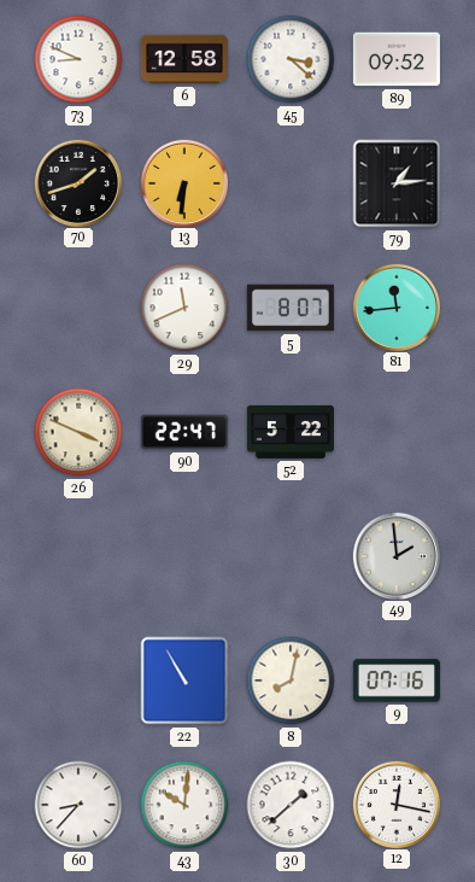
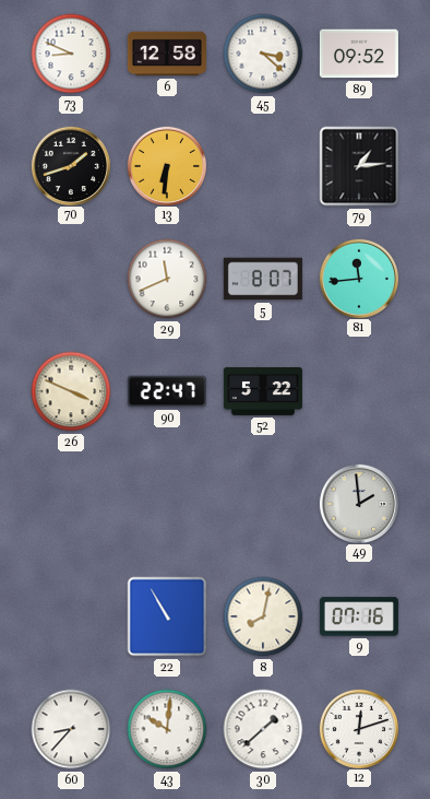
12: 12:17 -> 12:12 (358, 728)
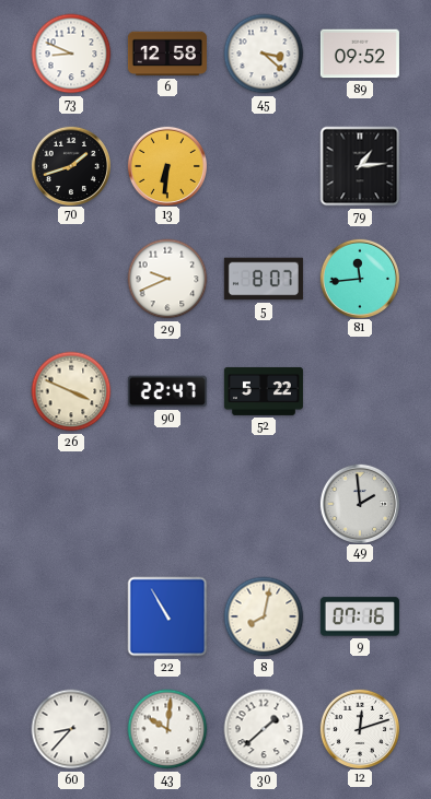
29: 11:41 -> 9:41 (167, 279)
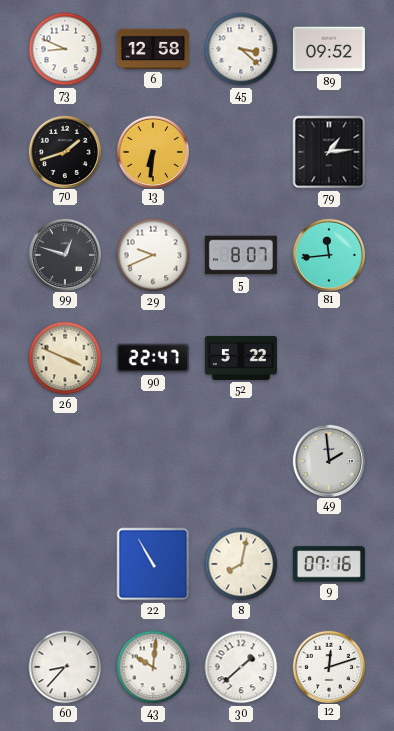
99: none -> 12:48 (64, 254)
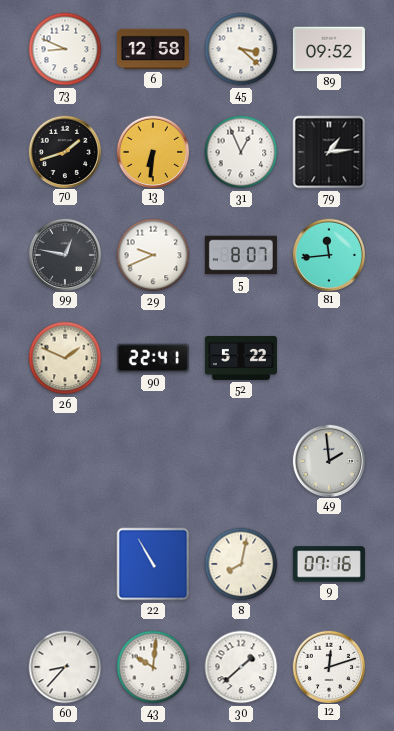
31: none -> 12:56 (241, 152)
99: 12:48 -> 12:47 (64, 254)
26: 3:49 -> 1:49 (65, 358)
90: 22:47 -> 22:41 (153, 358)
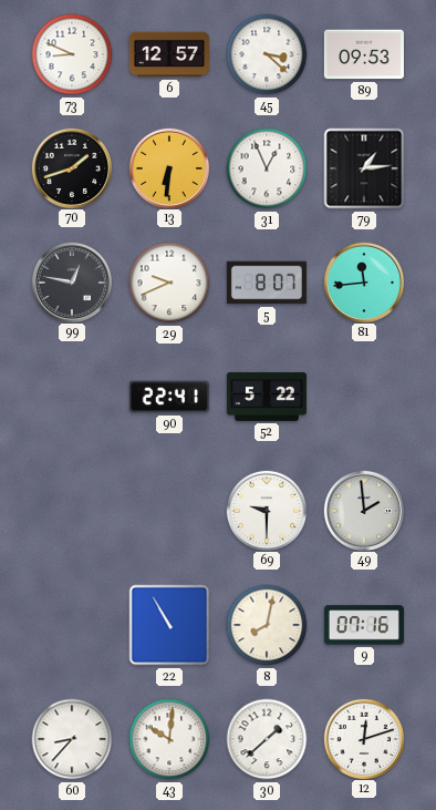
6: 12:58 -> 12:57 (169, 54)
89: 09:52 -> 09:53 (364, 54)
26: 1:49 -> none (65, 358)
69: none -> 9:30 (266, 510)
